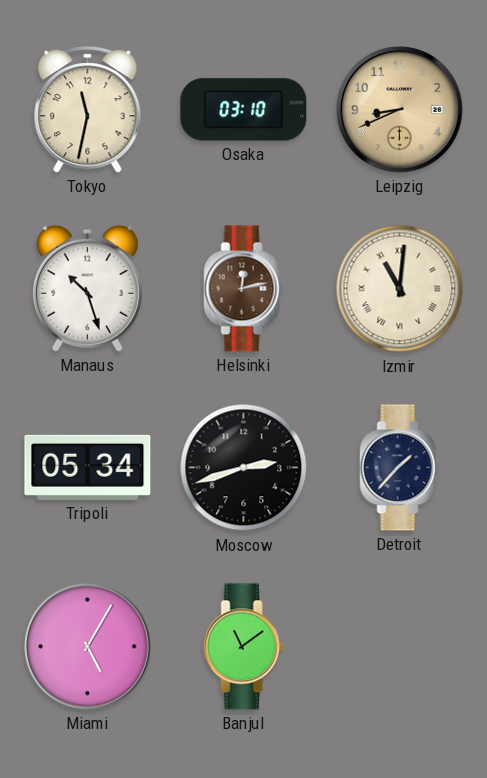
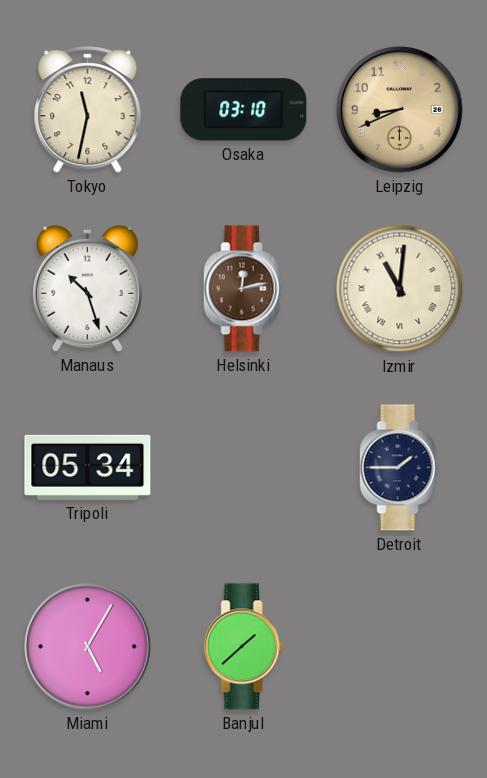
Moscow: 2:42 -> none (244, 468)
Detroit: 1:37 -> 1:45 (400, 468)
Banjul: 11:09 -> 1:38 (244, 647)
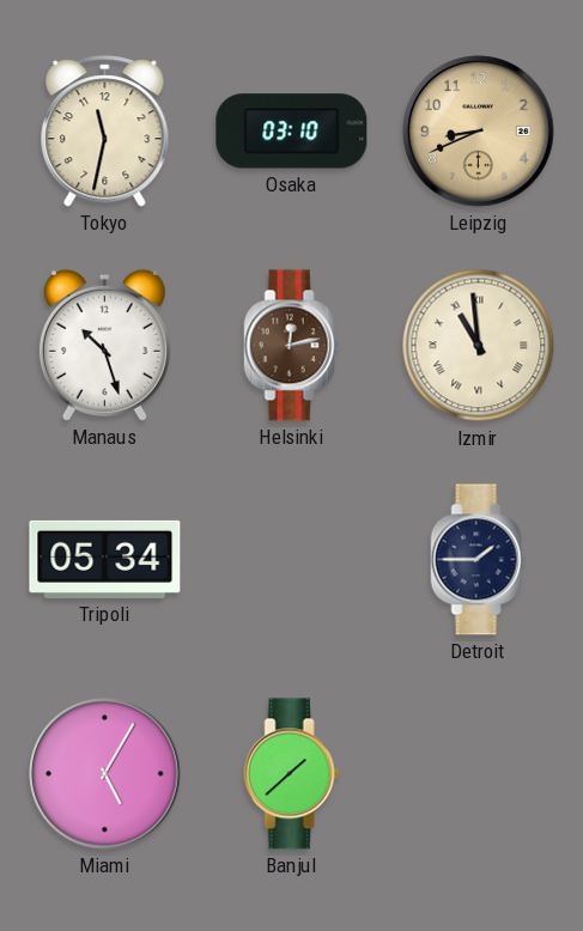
Izmir: 11:01 -> 10:59 (479, 346)
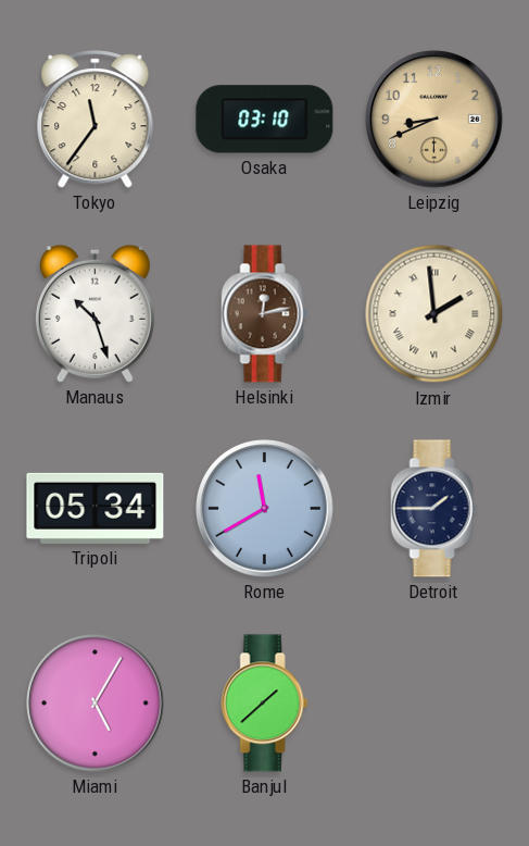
Tokyo: 11:32 -> 11:36 (96, 120)
Izmir: 10:59 -> 1:59 (434, 314)
Rome: none -> 11:40 (265, 509)
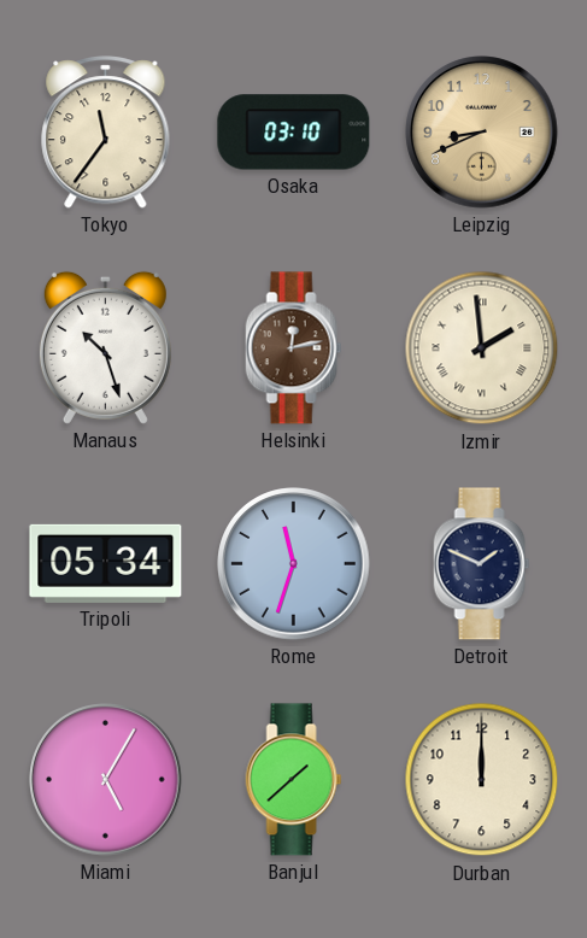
Rome: 11:40 -> 11:33 (294, 564)
Detroit: 1:45 -> 1:49 (482, 564)
Durban: none -> 12:00 (482, 780)
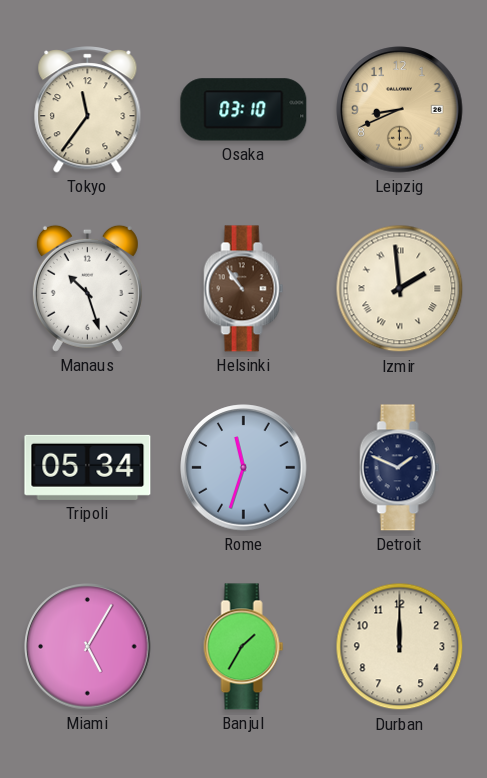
Helsinki: 12:13 -> 10:54 (244, 289)
Banjul: 1:38 -> 1:35 (244, 647)
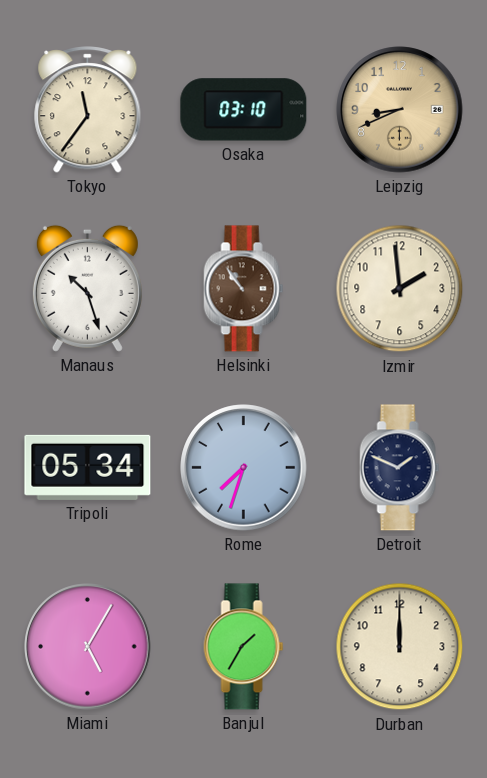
Izmir numerals: Roman -> Arabic (400, 289)
Rome: 11:33 -> 7:33 (244, 468)
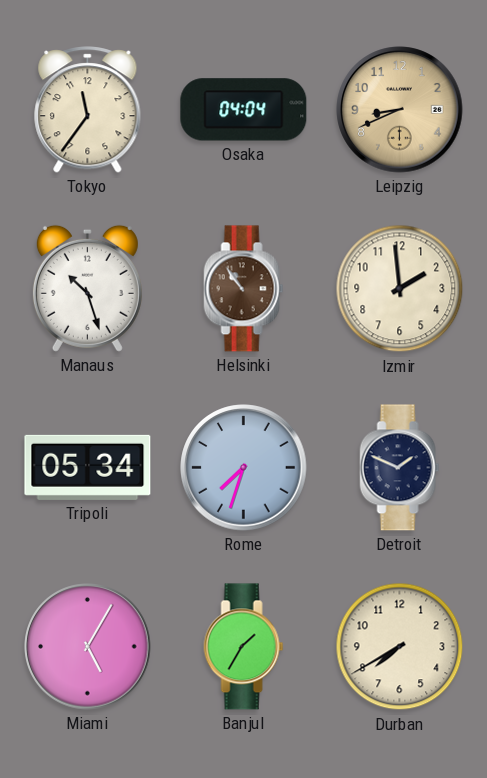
Osaka: 03:10 -> 04:04 (244, 110)
Durban: 12:00 -> 7:40 (400, 647)
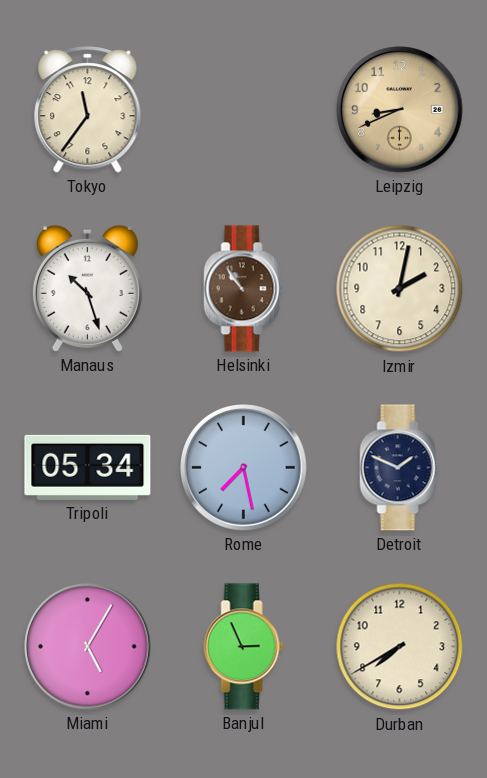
Osaka: 04:04 -> none (244, 110)
Izmir: 1:59 -> 2:02 (400, 289)
Rome: 7:33 -> 7:28 (244, 468)
Banjul: 1:35 -> 2:56 (244, 647)
